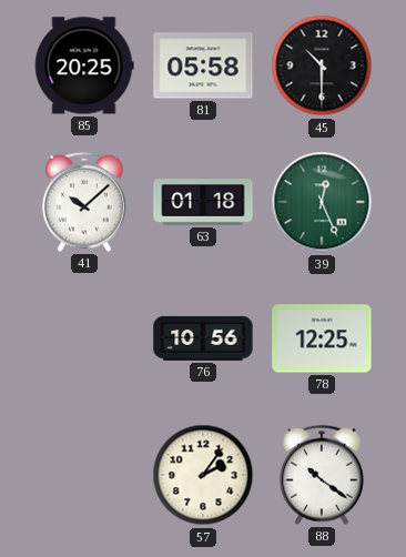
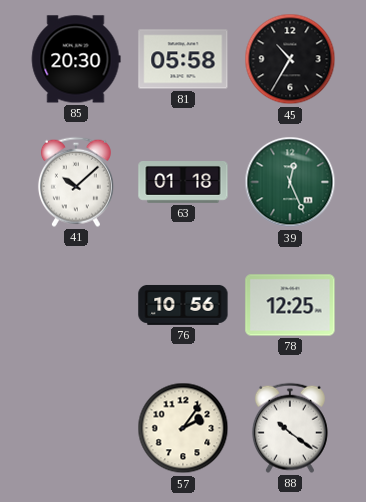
85: 20:25 -> 20:30 (76, 59)
45: 10:30 -> 10:35 (290, 59)
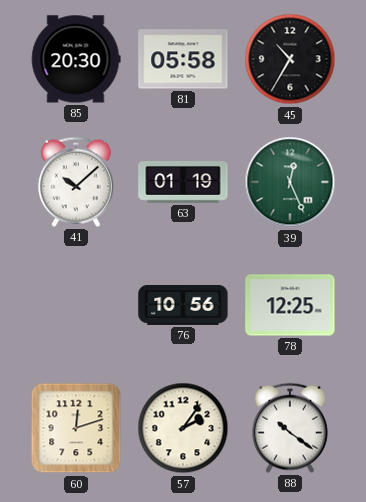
63: 01:18 -> 01:19 (183, 183)
60: none -> 12:12 (76, 428)
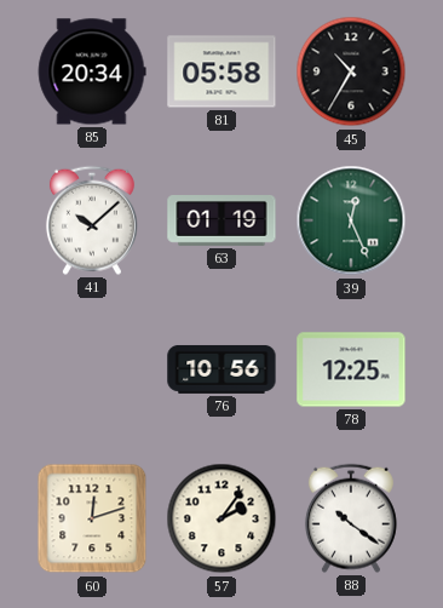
85: 20:30 -> 20:34 (92, 71)
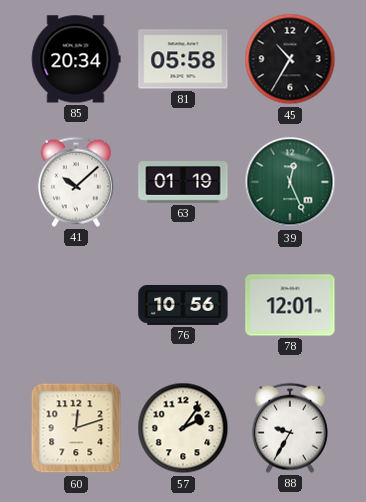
78: 12:25 -> 12:01 (290, 305)
88: 10:21 -> 9:35 (290, 428)
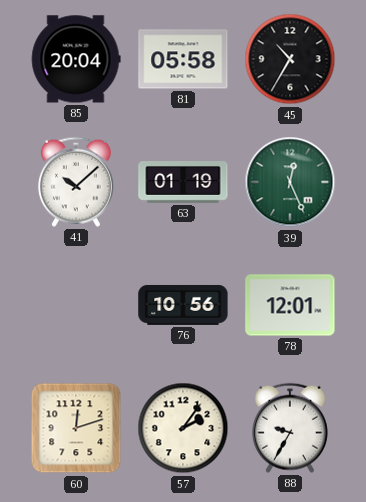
85: 20:34 -> 20:04 (76, 59)
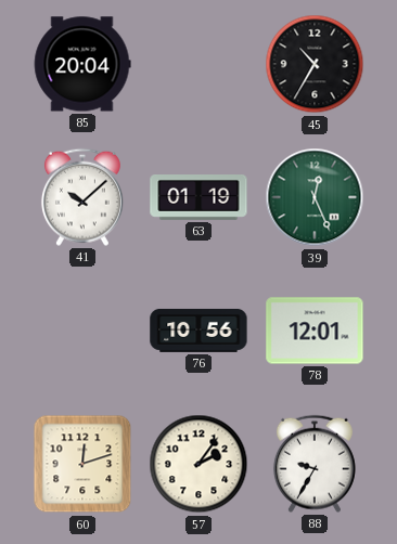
81: 05:58 -> none (183, 59)
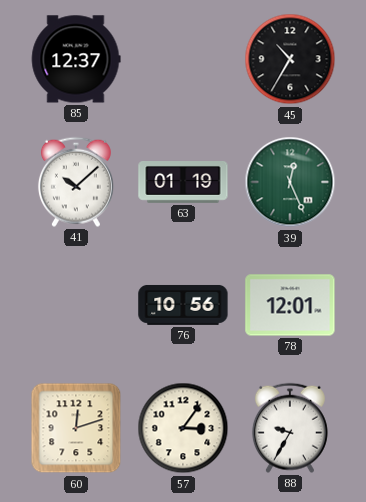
85: 20:04 -> 12:37 (76, 59)
57: 2:06 -> 3:06 (183, 428)
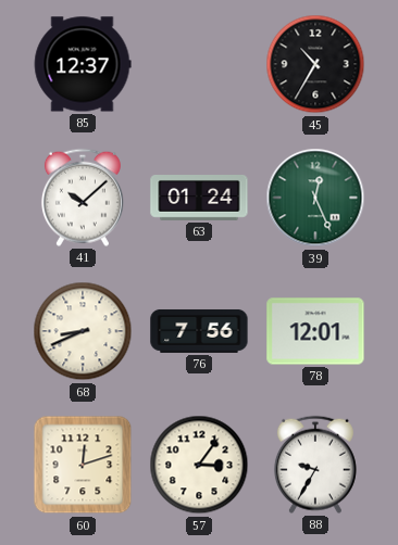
63: 01:19 -> 01:24 (199, 199)
68: none -> 8:41 (83, 331)
76: 10:56 -> 7:56 (199, 331)
